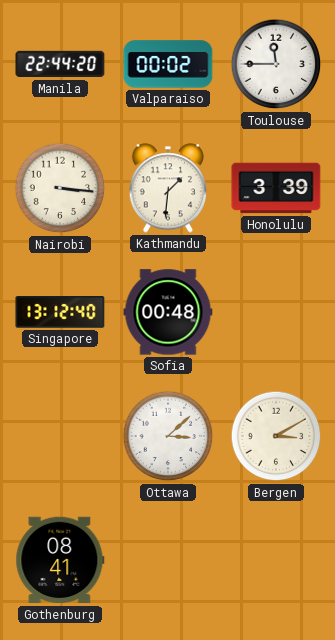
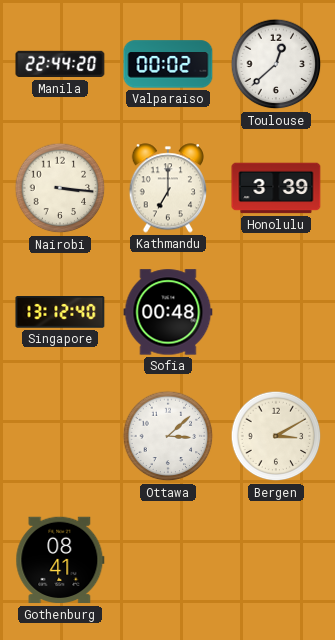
Toulouse: 11:45 -> 12:38 (276, 64)
Kathmandu: 1:31 -> 7:00 (167, 188)
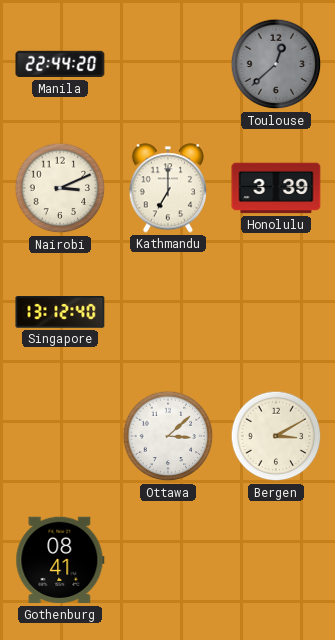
Valparaiso: 00:02 -> none (168, 64)
Toulouse dial: white -> grey (276, 64)
Nairobi: 3:16 -> 3:11 (60, 188)
Sofia: 00:48 -> none (168, 312)
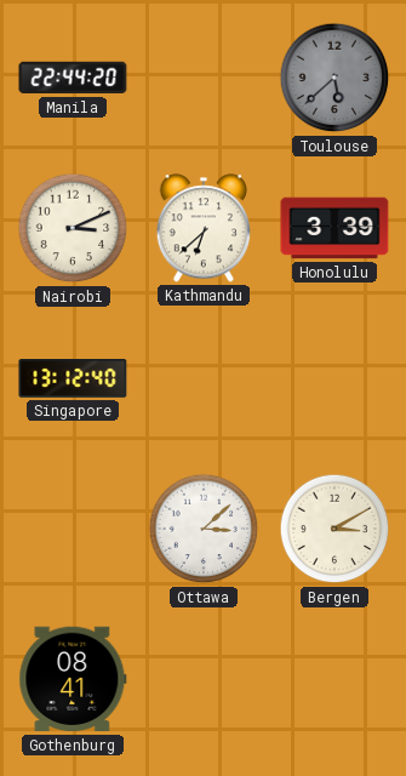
Toulouse: 12:38 -> 5:38 (334, 78)
Kathmandu: 7:00 -> 6:38 (202, 228)
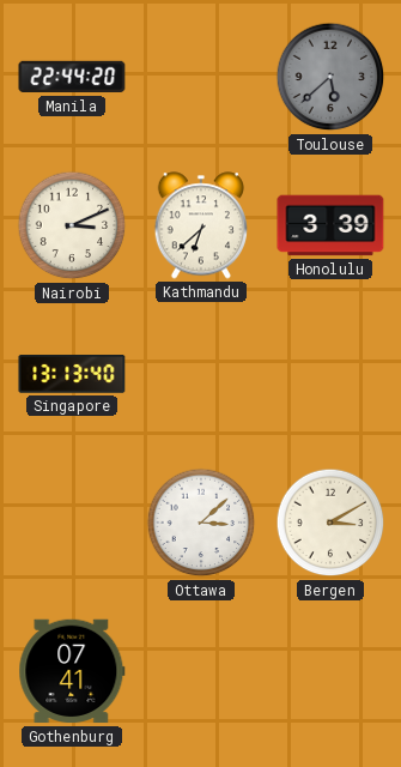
Singapore: 13:12 -> 13:13 (72, 374)
Gothenburg: 08:41 -> 07:41 (72, 671)
